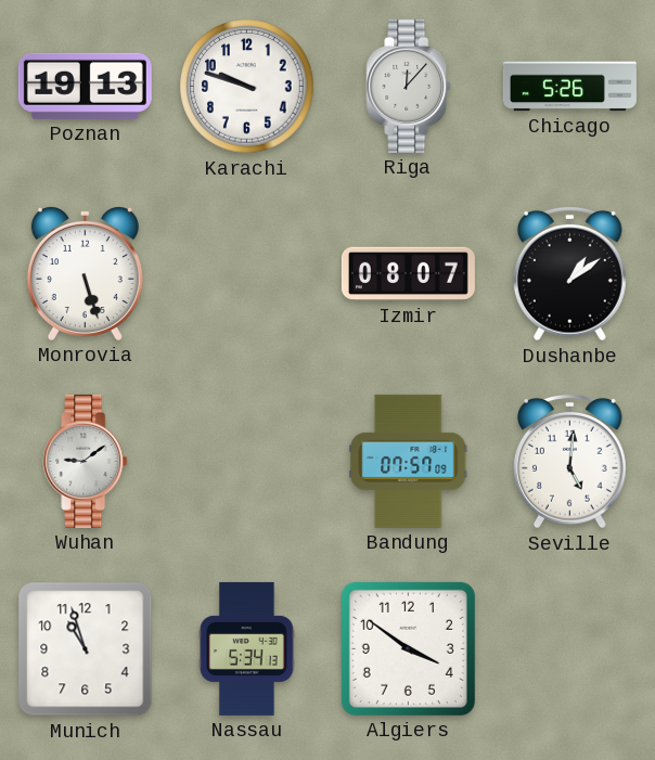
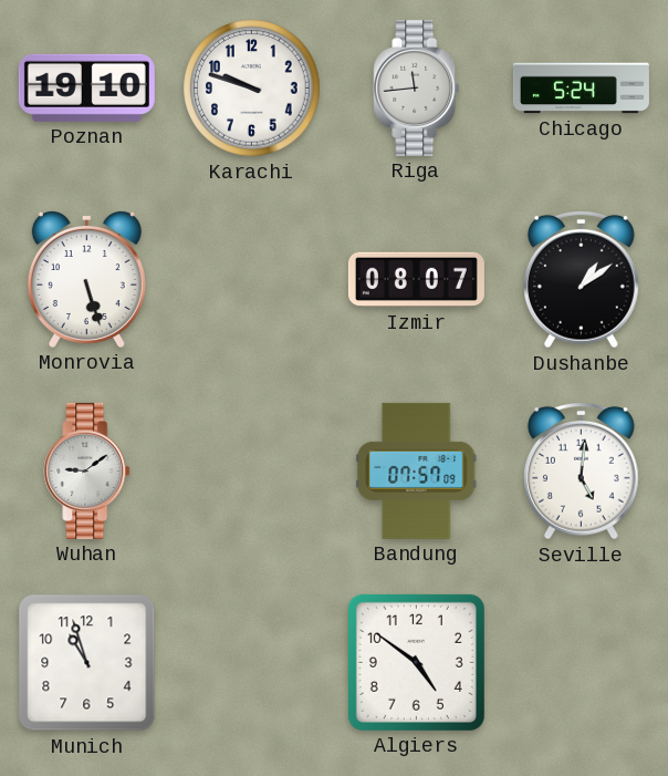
Poznan: 19:13 -> 19:10 (86, 87)
Riga: 12:07 -> 11:44 (417, 87)
Chicago: 5:26 -> 5:24 (581, 89)
Nassau: 5:34 -> none (247, 648)
Algiers: 3:51 -> 4:51 (416, 662)
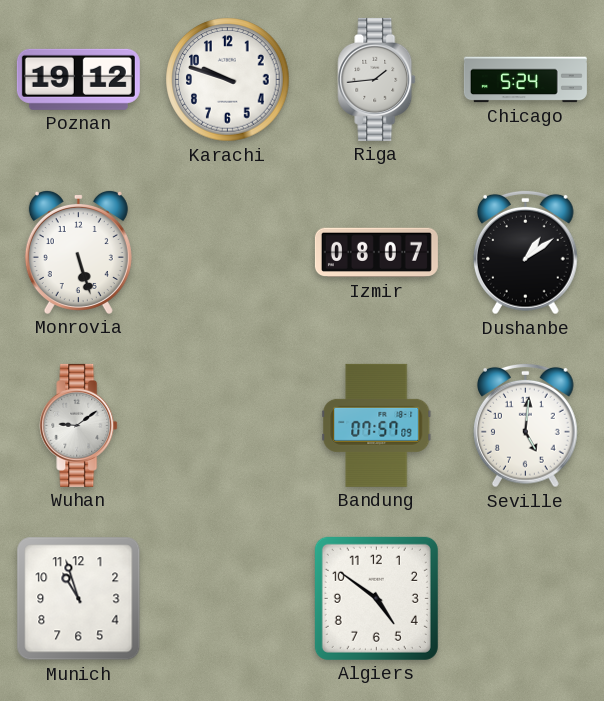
Poznan: 19:10 -> 19:12 (78, 79)
Riga: 11:44 -> 1:44 (377, 79)
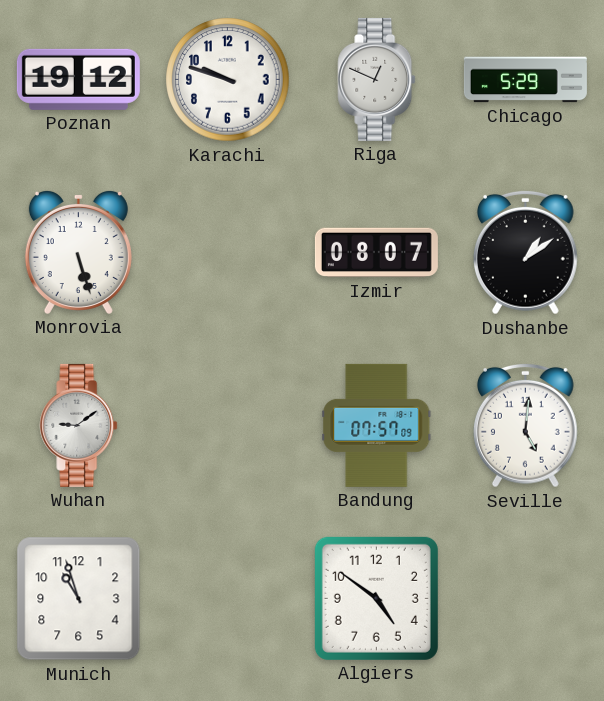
Riga: 1:44 -> 12:49 (377, 79)
Chicago: 5:24 -> 5:29 (525, 80)
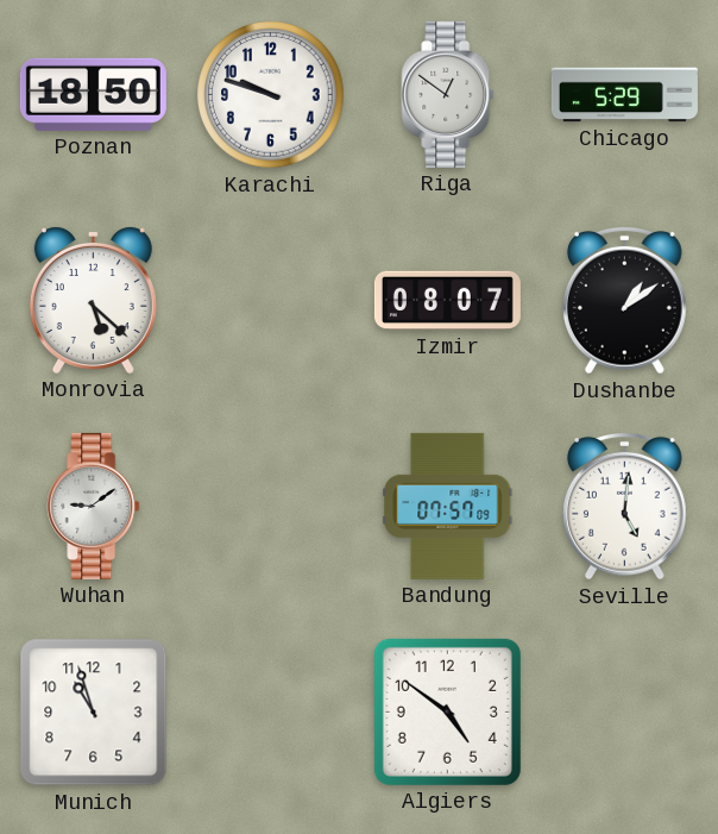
Poznan: 19:12 -> 18:50 (93, 94)
Riga: 12:49 -> 12:51 (448, 94)
Monrovia: 5:27 -> 5:22 (93, 300)
